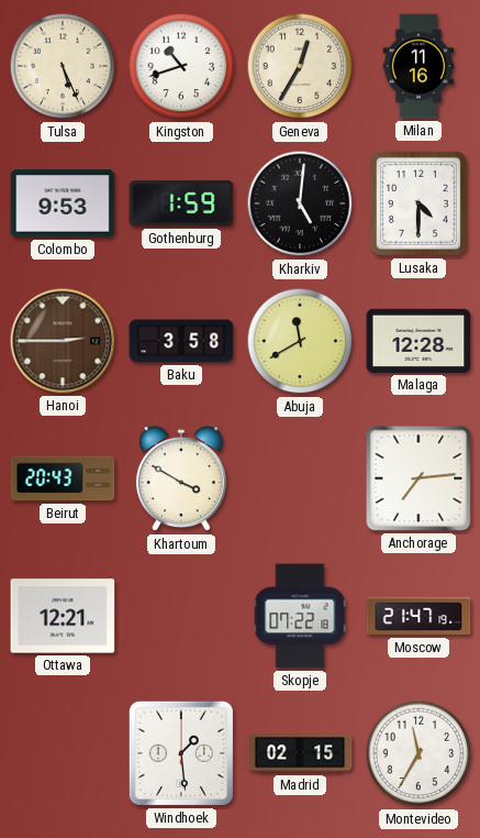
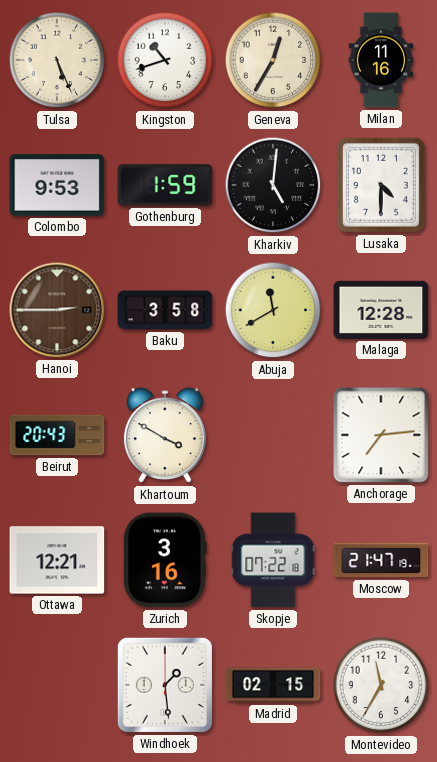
Zurich: none -> 3:16 (166, 560)
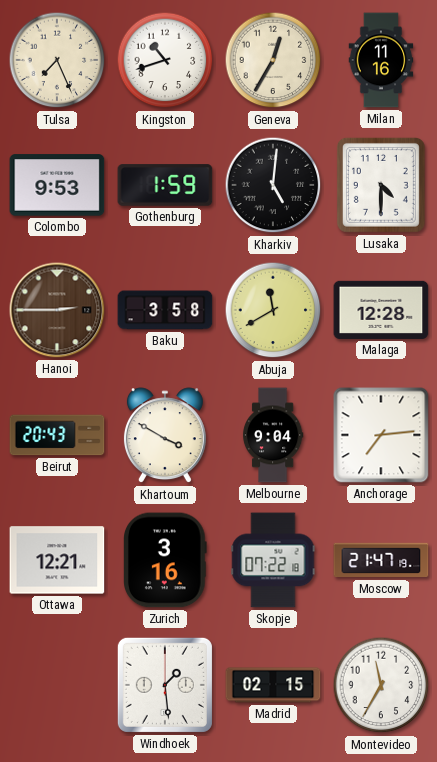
Tulsa: 5:26 -> 7:26 (57, 60)
Melbourne: none -> 9:04 (273, 435)
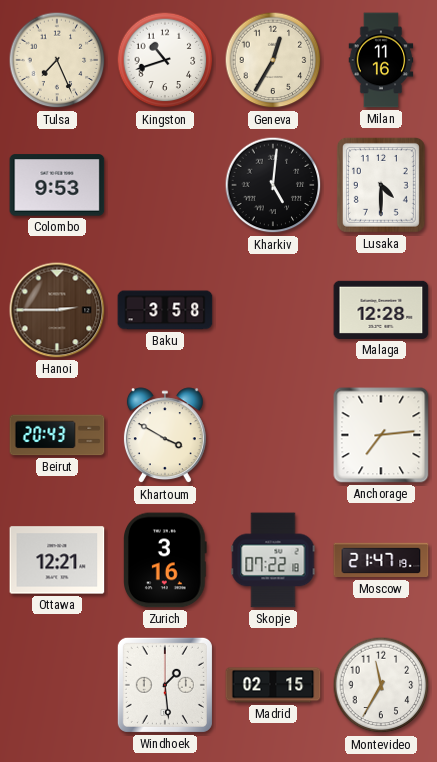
Gothenburg: 1:59 -> none (165, 185)
Abuja: 11:40 -> none (273, 310)
Melbourne: 9:04 -> none (273, 435)
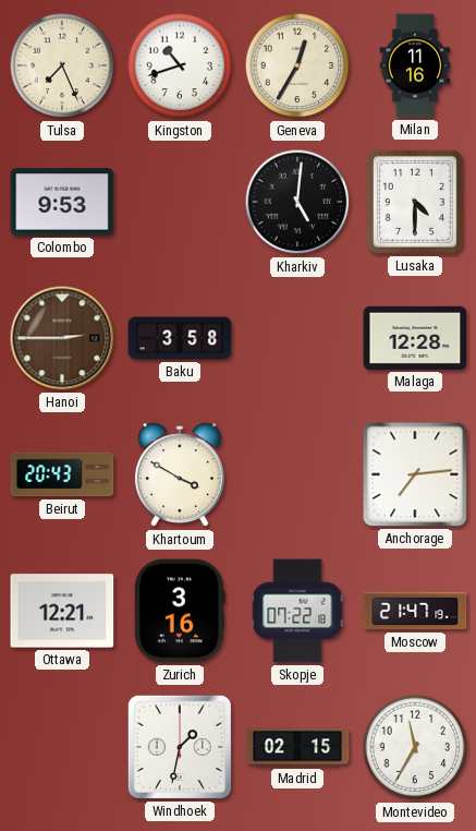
Windhoek: 1:29 -> 1:32 (180, 747)
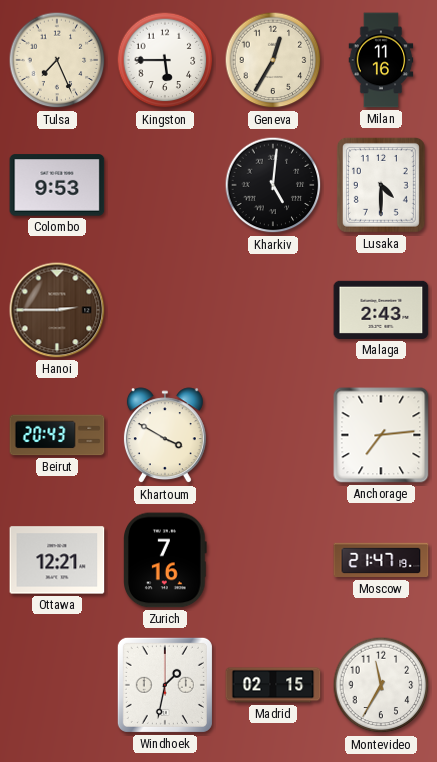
Kingston: 10:42 -> 5:45 (165, 60)
Baku: 3:58 -> none (180, 338)
Malaga: 12:28 -> 2:43 (381, 310)
Zurich: 3:16 -> 7:16 (166, 560)
Skopje: 07:22 -> none (297, 611)
